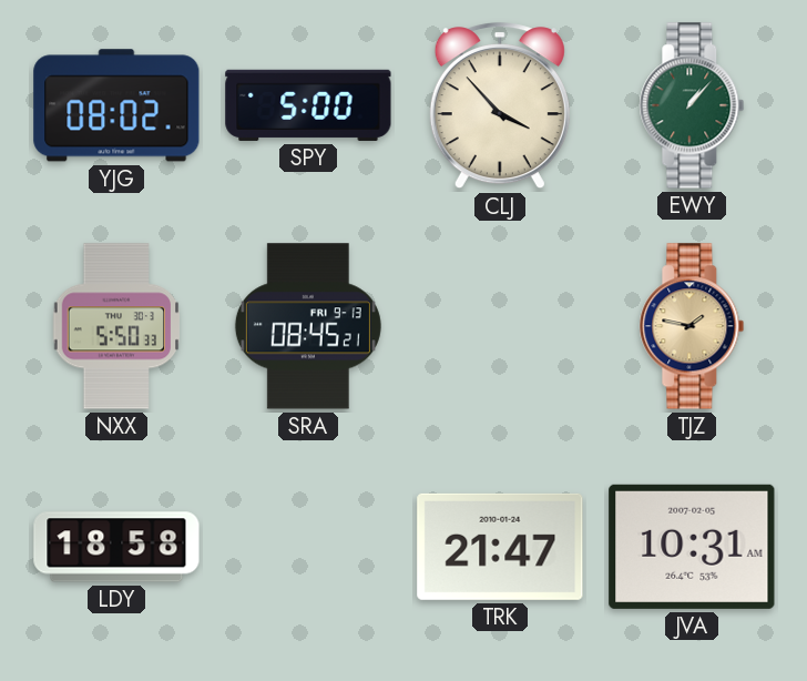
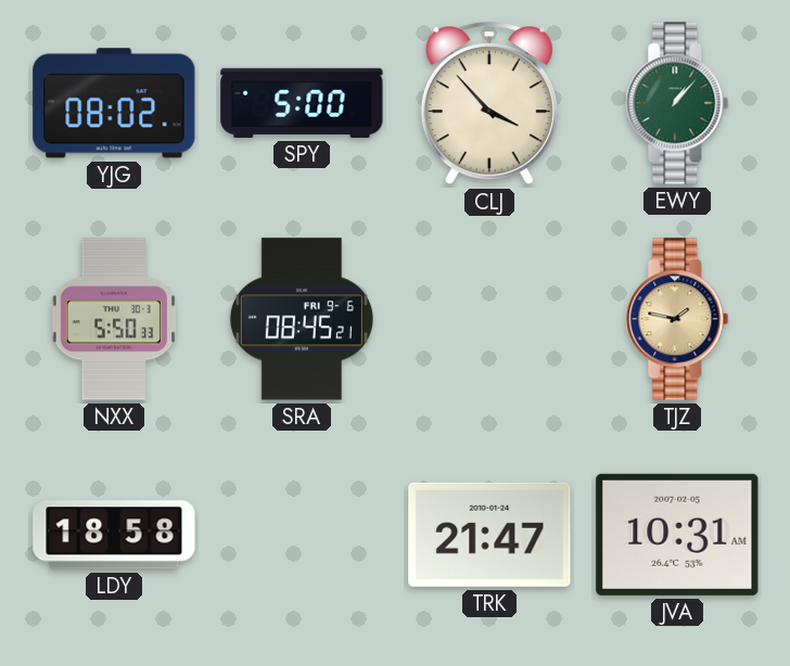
SRA date: FRI 9-13 -> FRI 9-6 (302, 319)
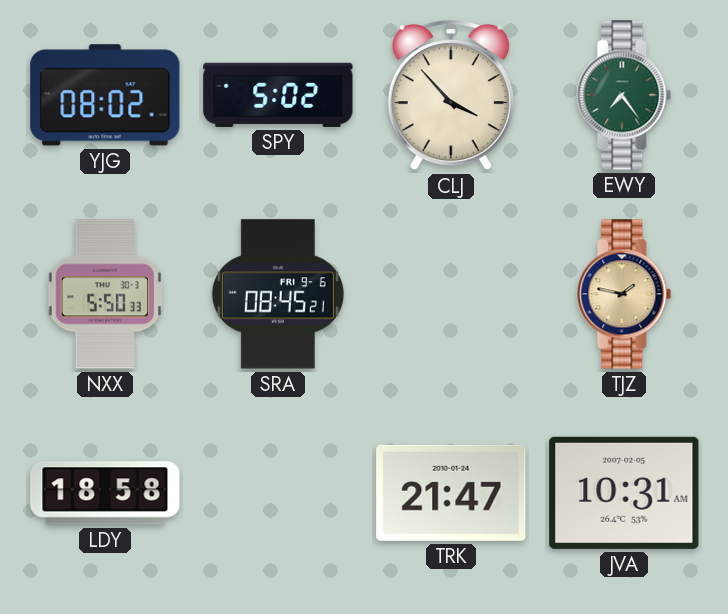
SPY: 5:00 -> 5:02 (278, 95)
EWY: 1:07 -> 7:24 (624, 95)
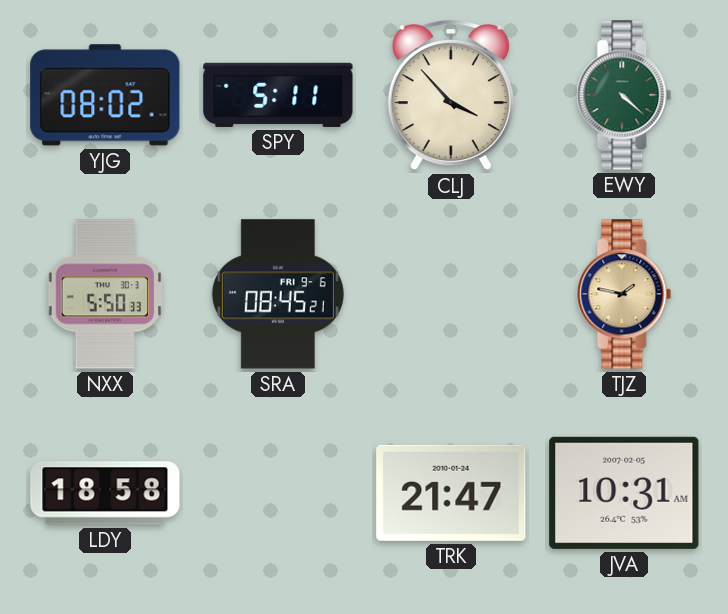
SPY: 5:02 -> 5:11 (278, 95)
EWY: 7:24 -> 4:22 (624, 95)
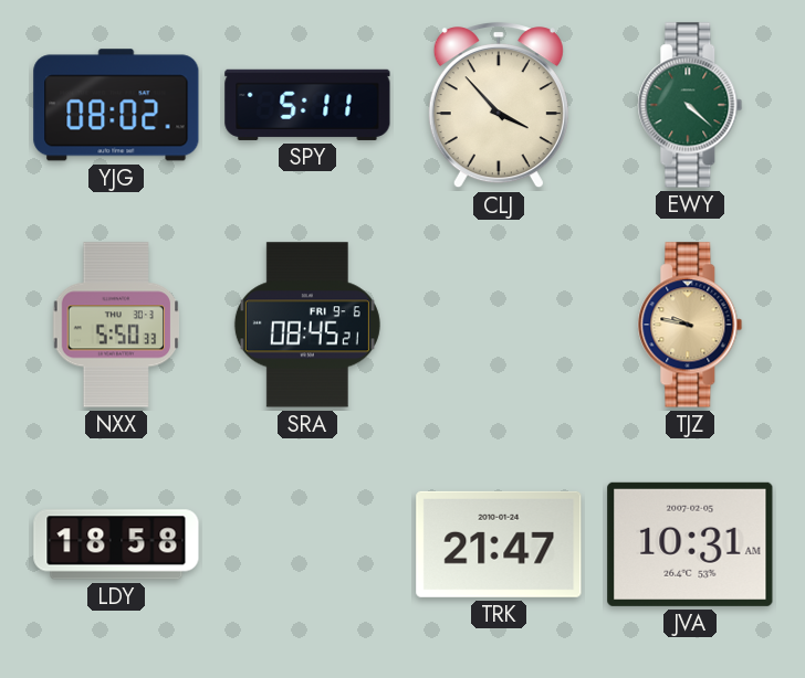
TJZ: 1:47 -> 9:47 (690, 325)
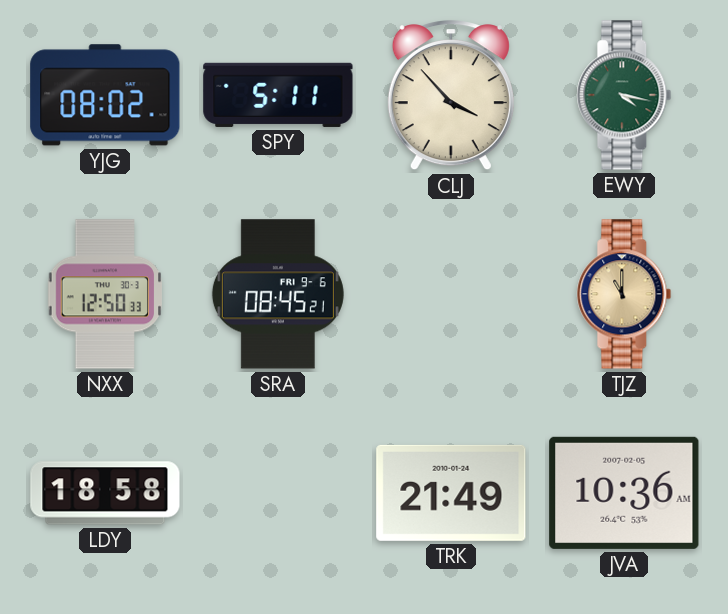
EWY: 4:22 -> 4:17 (624, 95)
NXX: 5:50 -> 12:50 (105, 294)
TJZ: 9:47 -> 11:00 (624, 294)
TRK: 21:47 -> 21:49 (451, 493)
JVA: 10:31 -> 10:36 (624, 493)
